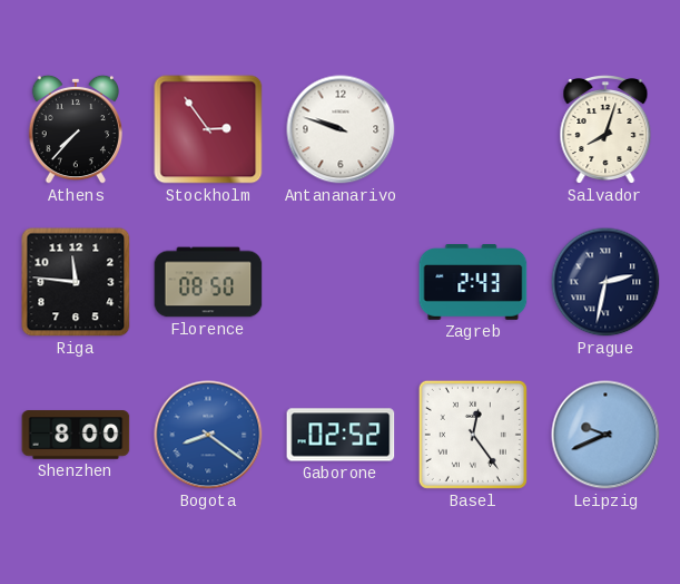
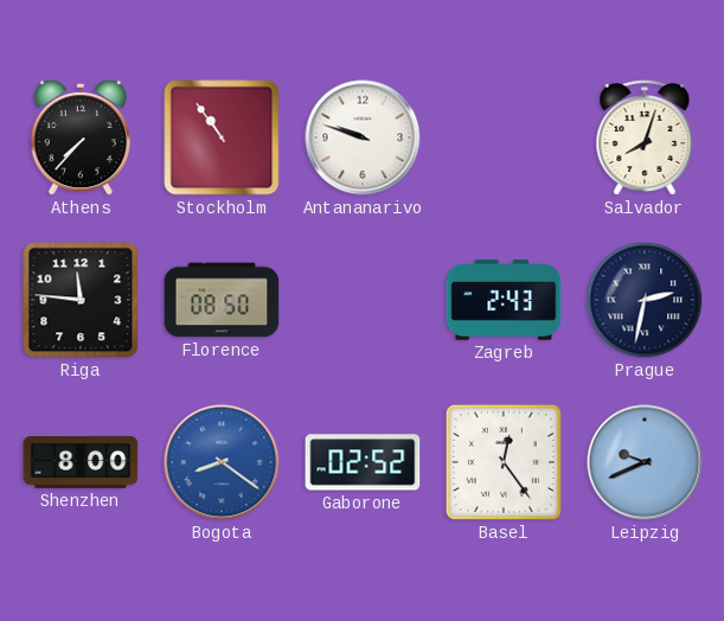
Stockholm: 2:54 -> 10:54 (222, 137)
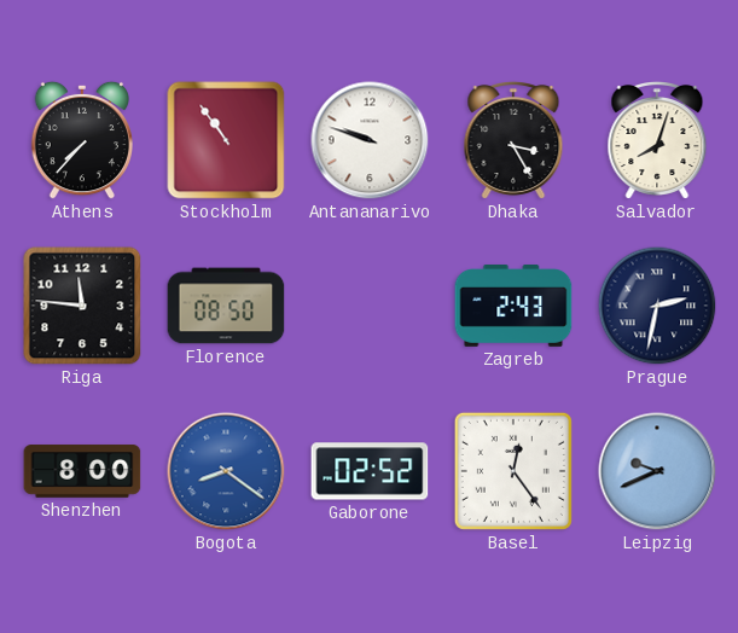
Dhaka: none -> 3:25 (513, 141)
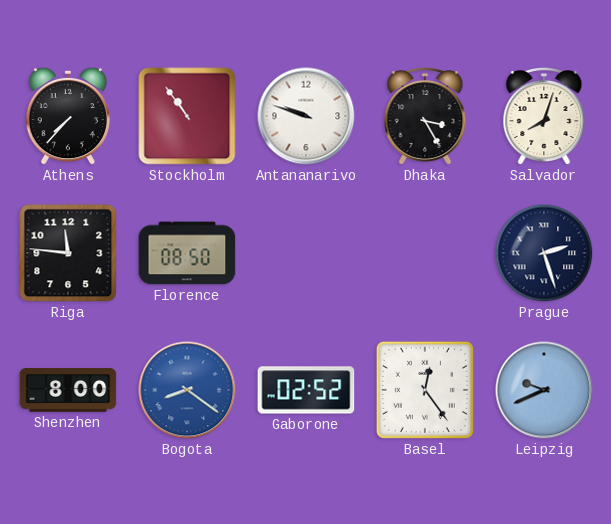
Zagreb: 2:43 -> none (513, 307)
Prague: 2:32 -> 2:27 (544, 253)
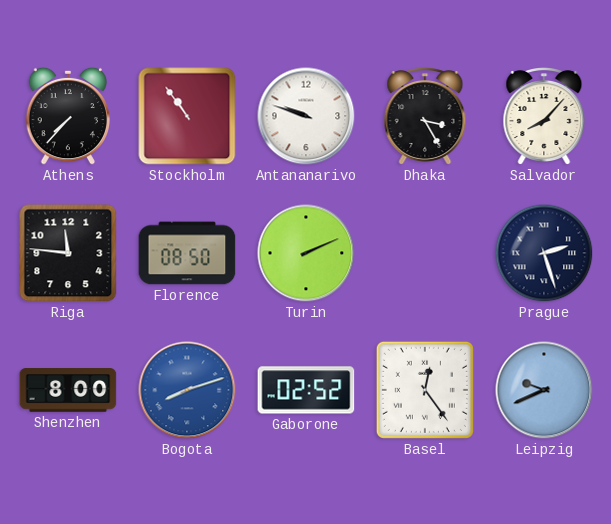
Salvador: 8:03 -> 8:07 (544, 117)
Turin: none -> 2:11 (306, 253)
Bogota: 8:21 -> 8:12 (187, 390)
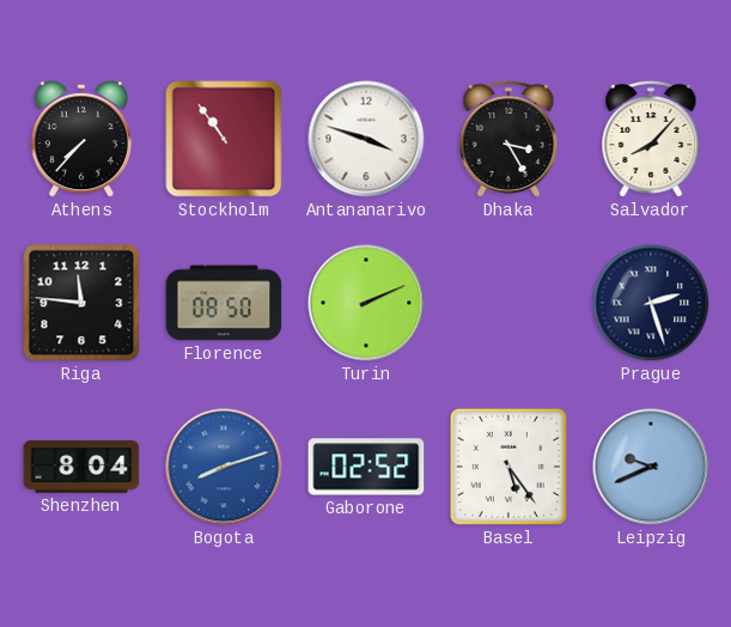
Antananarivo: 9:48 -> 3:48 (366, 139)
Shenzhen: 8:00 -> 8:04 (81, 467)
Basel: 12:24 -> 5:24 (508, 467)
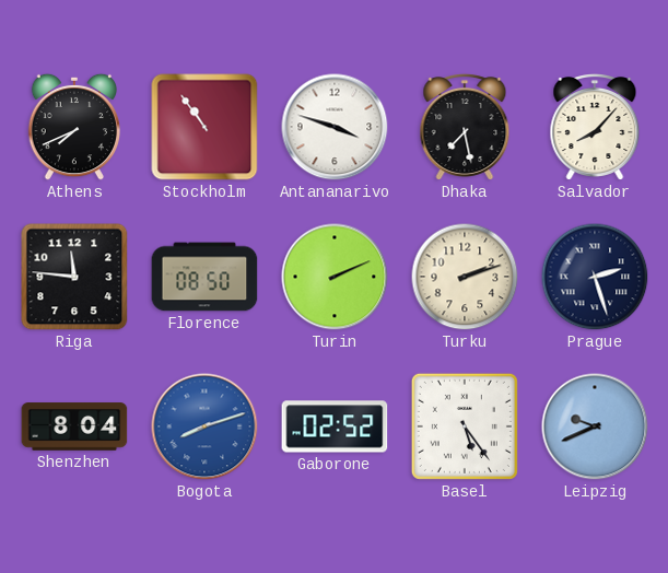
Athens: 7:37 -> 7:41 (73, 127)
Dhaka: 3:25 -> 7:28 (465, 128)
Turku: none -> 2:12 (465, 277)
